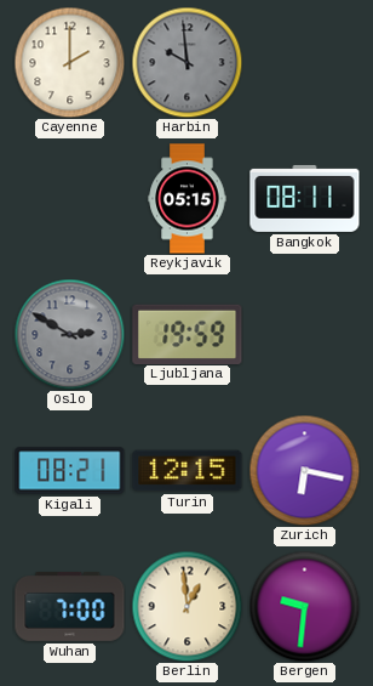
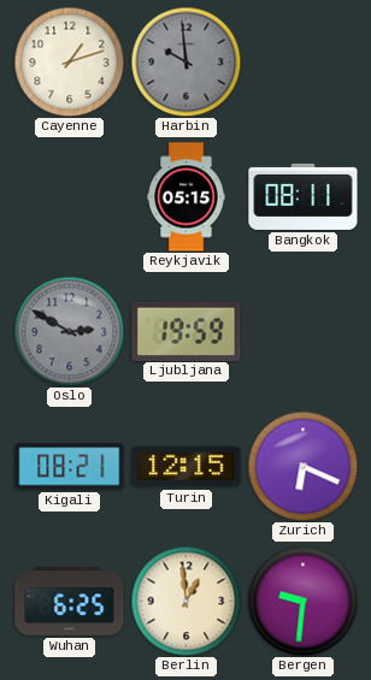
Cayenne: 2:00 -> 1:12 (69, 61)
Zurich: 6:17 -> 6:19 (302, 466)
Wuhan: 7:00 -> 6:25 (70, 601)
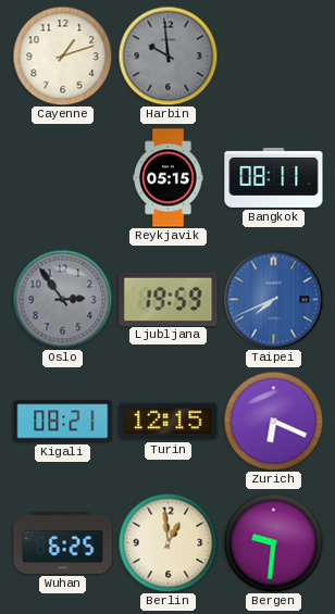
Oslo: 2:50 -> 2:54 (62, 299)
Taipei: none -> 7:41 (273, 299)
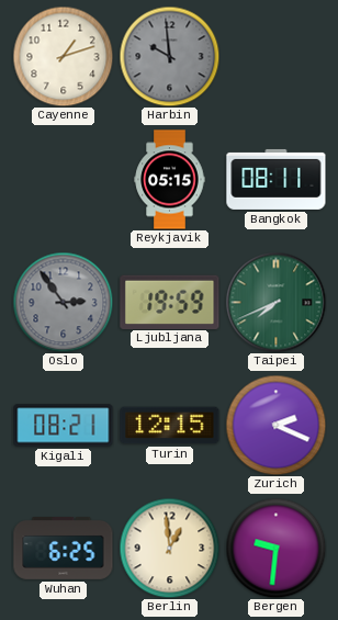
Taipei dial: blue -> green (275, 302)
Zurich: 6:19 -> 2:19 (275, 425)
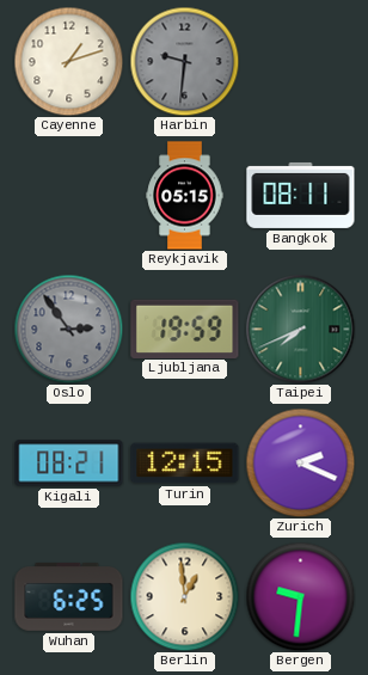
Harbin: 9:59 -> 9:31 (184, 61)
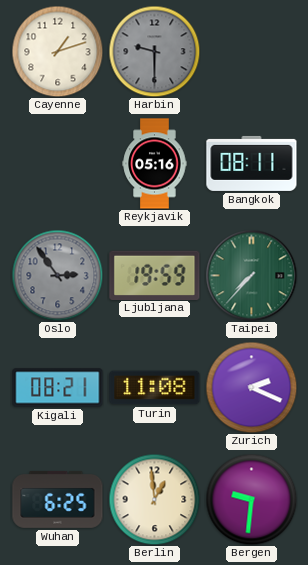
Harbin: 9:31 -> 9:30 (154, 51)
Reykjavik: 05:15 -> 05:16 (155, 164)
Taipei: 7:41 -> 7:37 (251, 275)
Turin: 12:15 -> 11:08 (155, 388)
